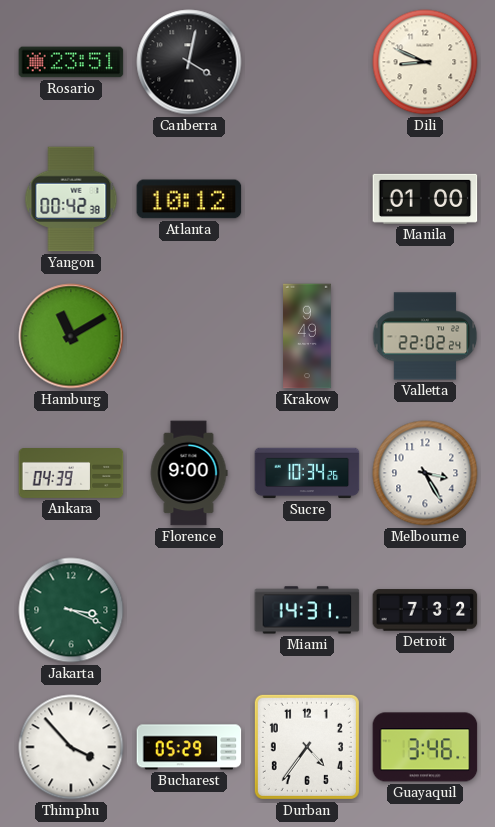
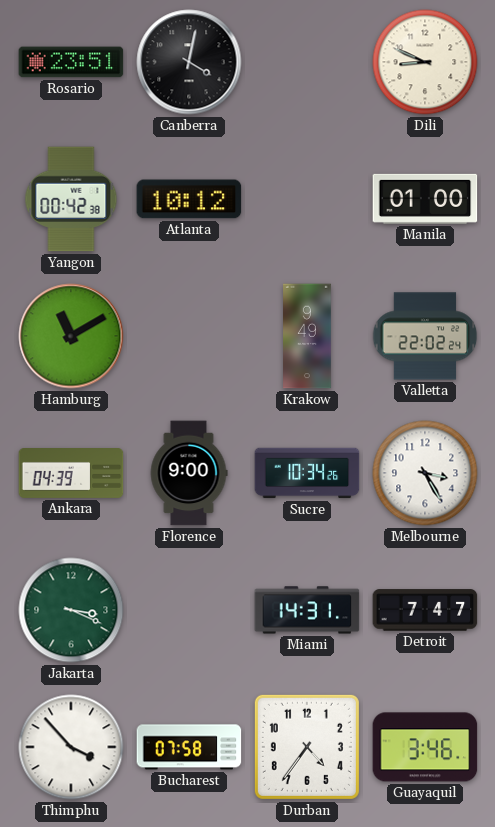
Detroit: 7:32 -> 7:47 (425, 610)
Bucharest: 05:29 -> 07:58 (189, 747)
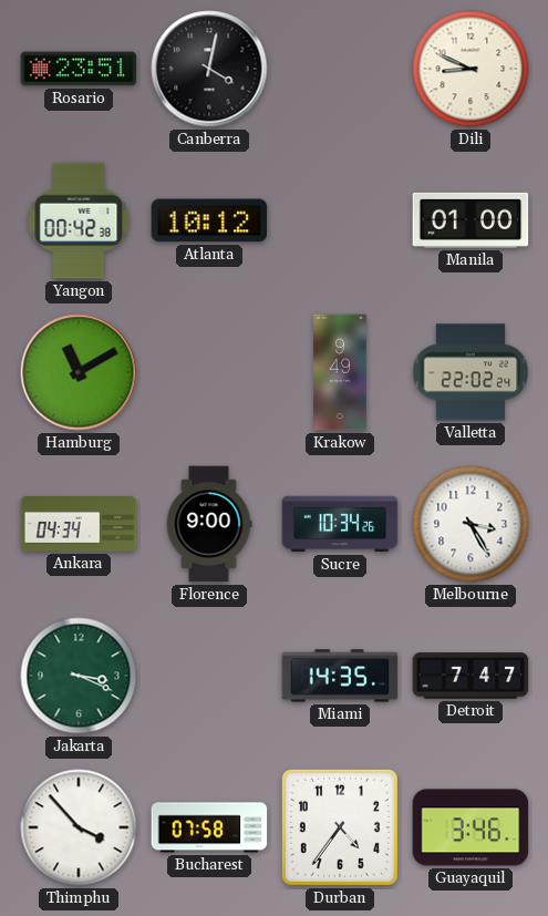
Ankara: 04:39 -> 04:34 (79, 525)
Miami: 14:31 -> 14:35 (340, 676)
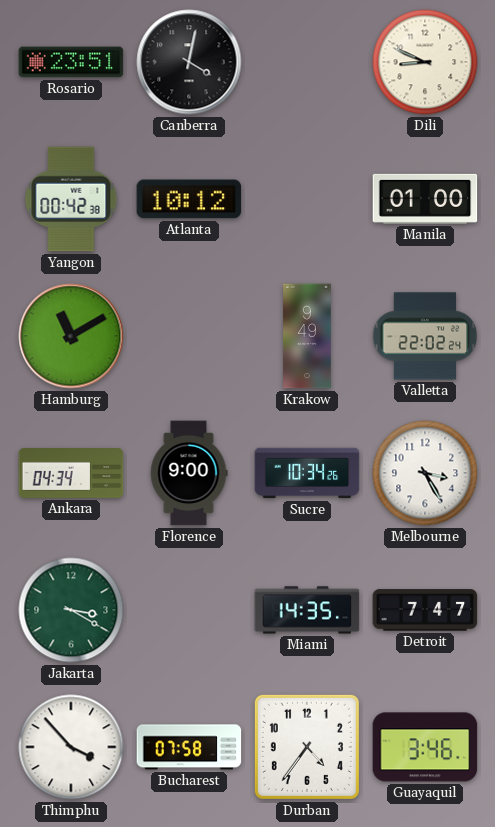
Jakarta: 3:19 -> 3:20 (71, 610)
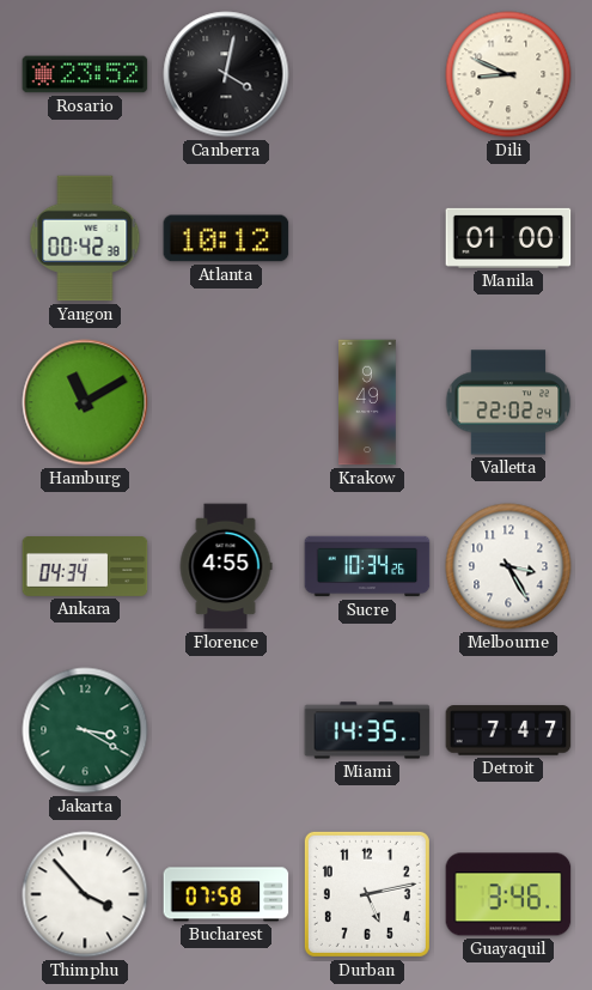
Rosario: 23:51 -> 23:52 (85, 74)
Florence: 9:00 -> 4:55 (226, 566)
Durban: 4:36 -> 5:13 (367, 894)
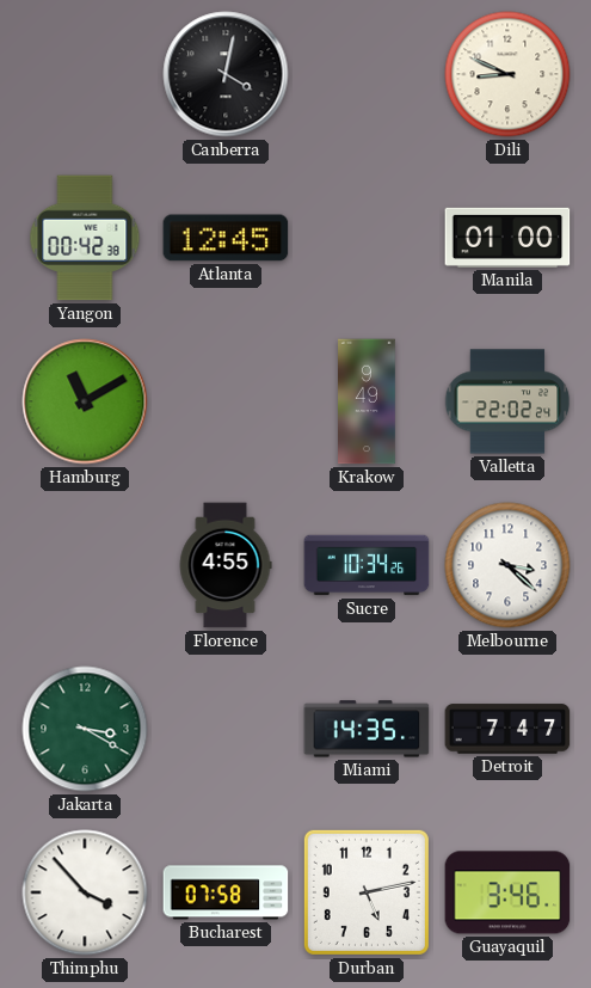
Rosario: 23:52 -> none (85, 74)
Atlanta: 10:12 -> 12:45 (226, 238)
Ankara: 04:34 -> none (85, 567)
Melbourne: 3:25 -> 3:22 (507, 565)
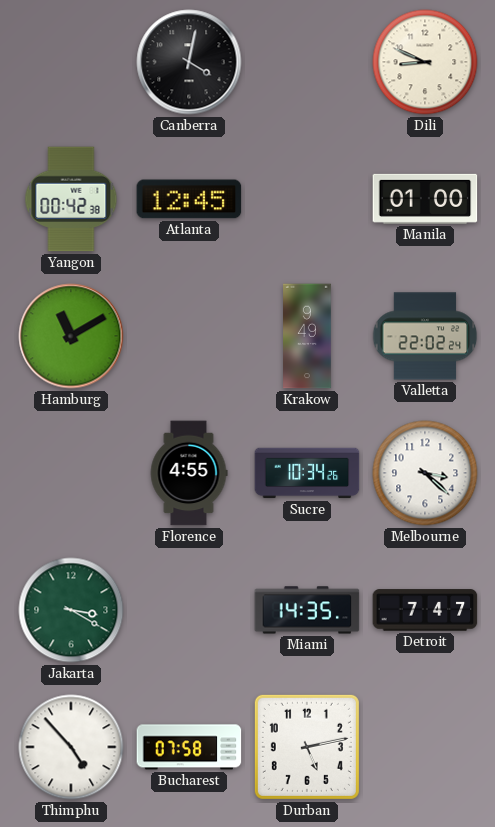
Thimphu: 3:53 -> 4:53 (71, 747)
Guayaquil: 3:46 -> none (507, 892)
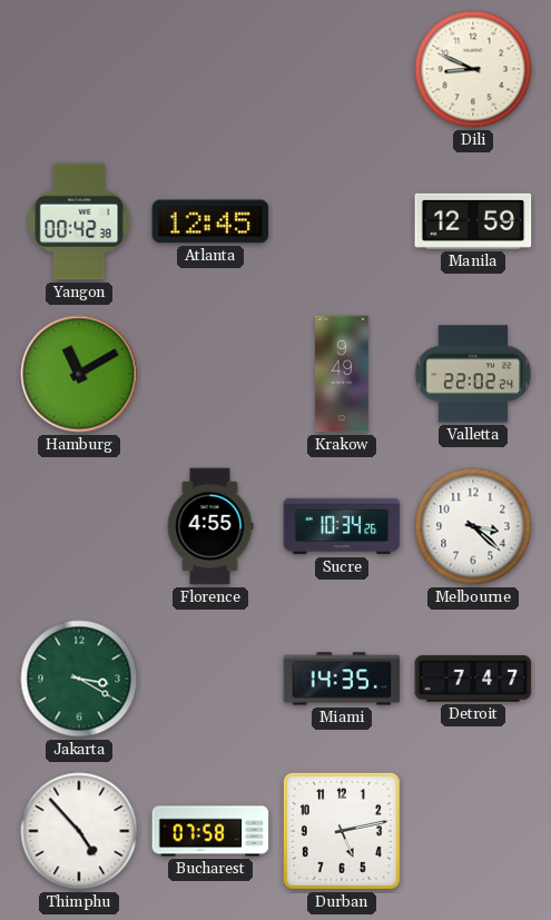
Canberra: 4:02 -> none (189, 62)
Manila: 01:00 -> 12:59 (473, 221)
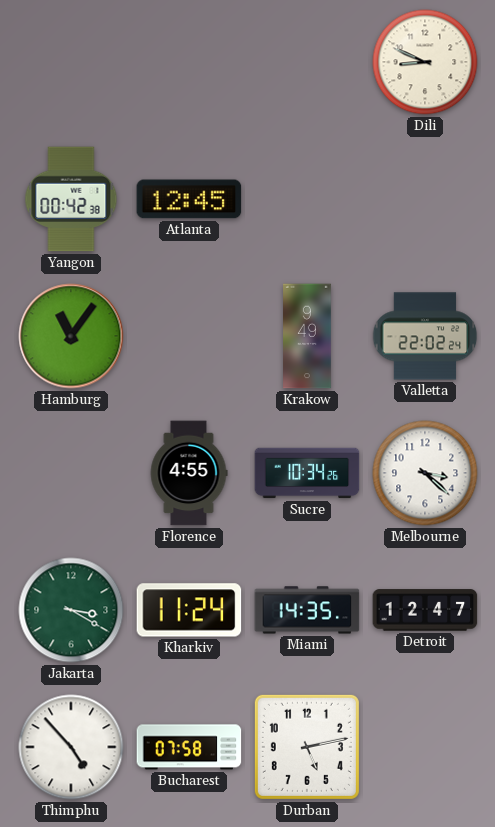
Manila: 12:59 -> none (473, 221)
Hamburg: 11:10 -> 11:06 (71, 336)
Kharkiv: none -> 11:24 (189, 610)
Detroit: 7:47 -> 12:47 (425, 610)
